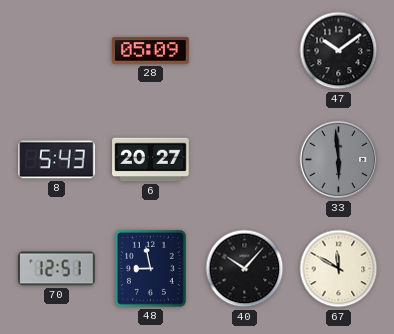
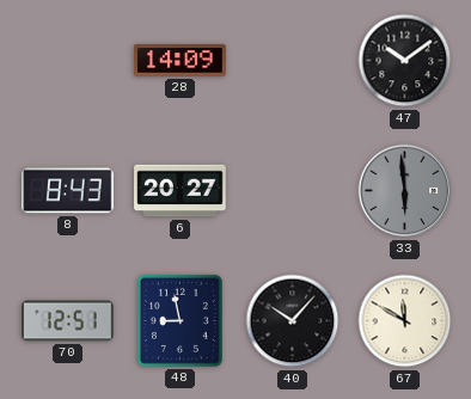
28: 05:09 -> 14:09 (181, 61)
8: 5:43 -> 8:43 (68, 191)
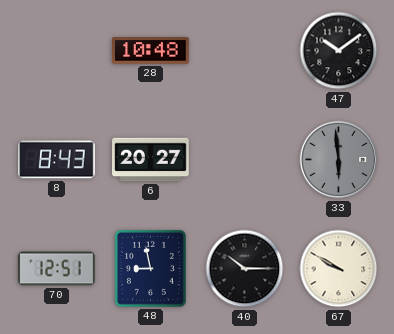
28: 14:09 -> 10:48 (151, 51)
40: 10:07 -> 10:15 (245, 269)
67: 11:50 -> 9:50 (339, 269)
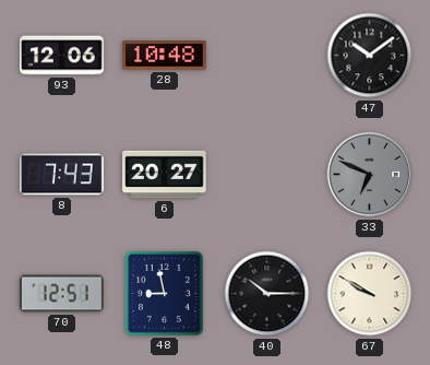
93: none -> 12:06 (62, 56)
8: 8:43 -> 7:43 (62, 175)
33: 5:59 -> 6:49 (370, 175)
